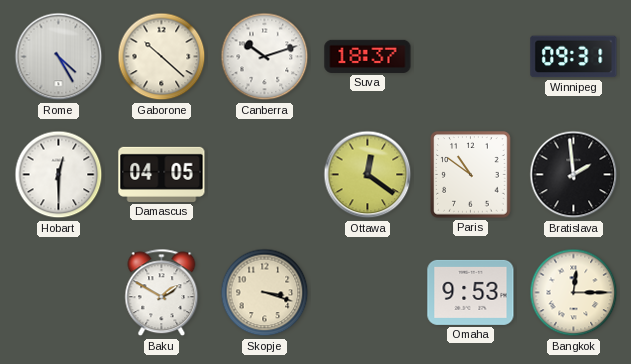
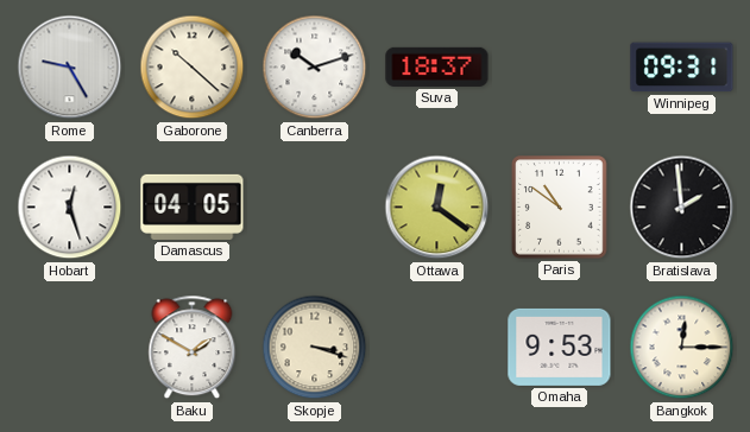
Rome: 4:25 -> 9:25 (70, 68)
Hobart: 12:30 -> 12:27 (70, 208)
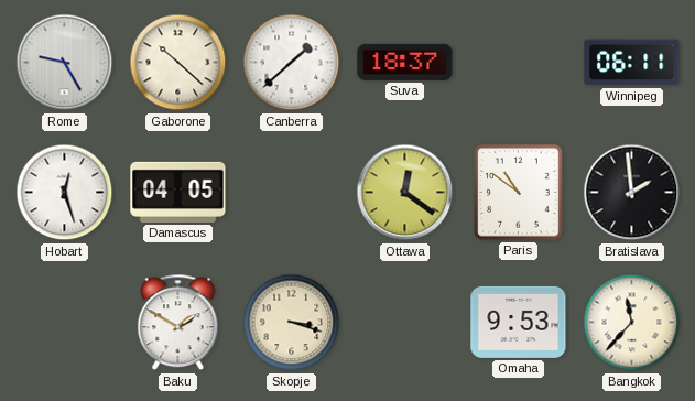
Canberra: 10:12 -> 1:38 (292, 63)
Winnipeg: 09:31 -> 06:11 (632, 63)
Bangkok: 12:15 -> 11:37 (632, 323)
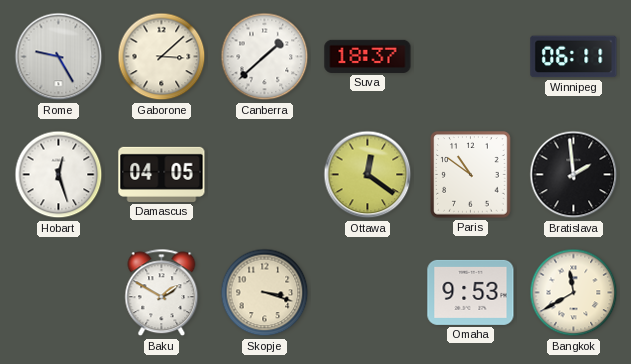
Gaborone: 10:22 -> 3:08 (162, 57)
Bangkok: 11:37 -> 11:40 (574, 293)
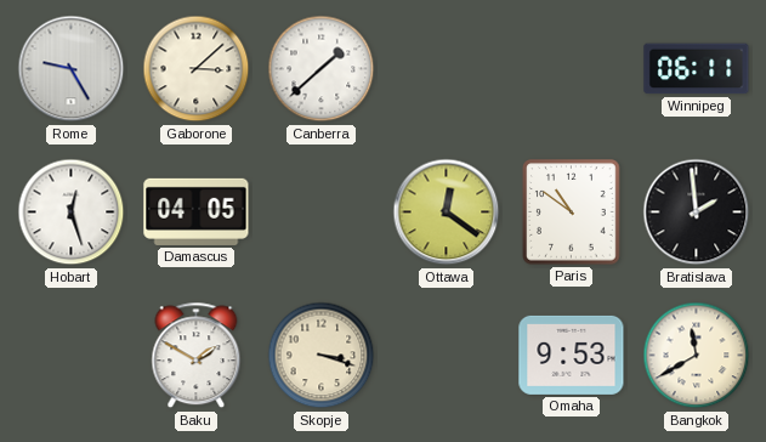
Suva: 18:37 -> none (368, 56)
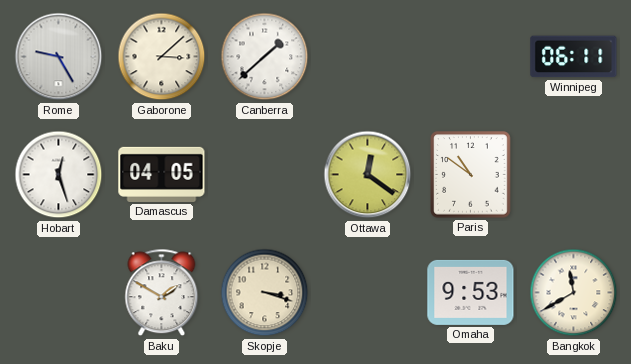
Bratislava: 1:59 -> none (697, 212)
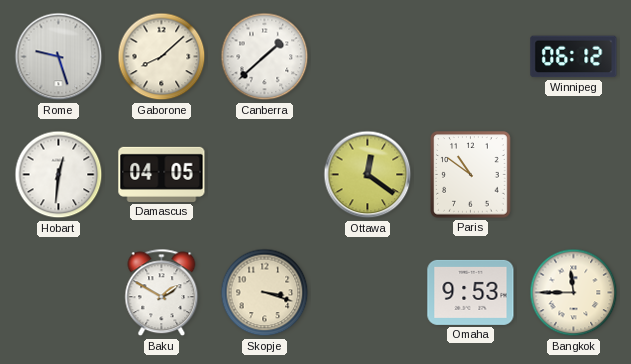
Rome: 9:25 -> 9:27 (59, 57)
Gaborone: 3:08 -> 8:08 (162, 57)
Winnipeg: 06:11 -> 06:12 (574, 57)
Hobart: 12:27 -> 12:31 (59, 175)
Bangkok: 11:40 -> 11:45 (574, 293)
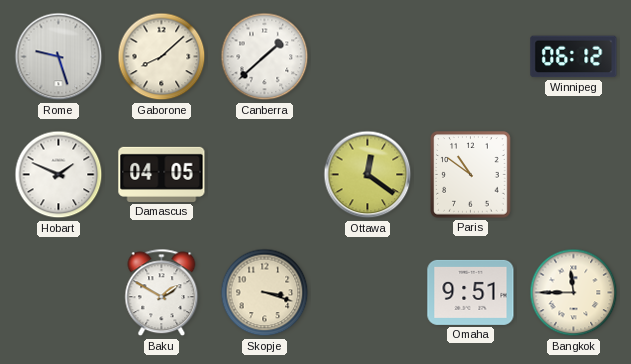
Hobart: 12:31 -> 1:49 (59, 175)
Omaha: 9:53 -> 9:51 (471, 292)
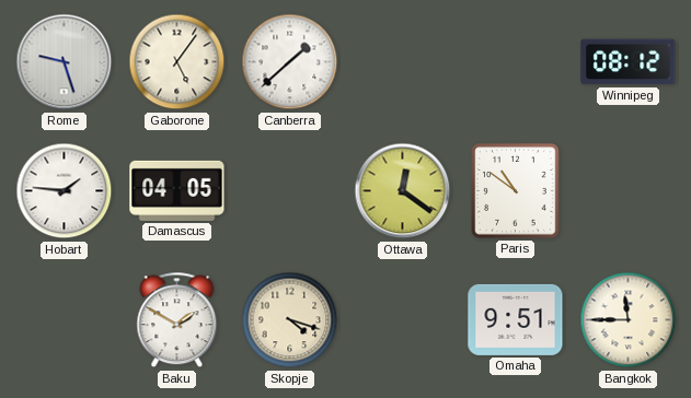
Gaborone: 8:08 -> 5:06 (177, 62)
Winnipeg: 06:12 -> 08:12 (629, 62)
Hobart: 1:49 -> 1:46 (65, 191)
Skopje: 3:18 -> 4:18 (290, 320)
